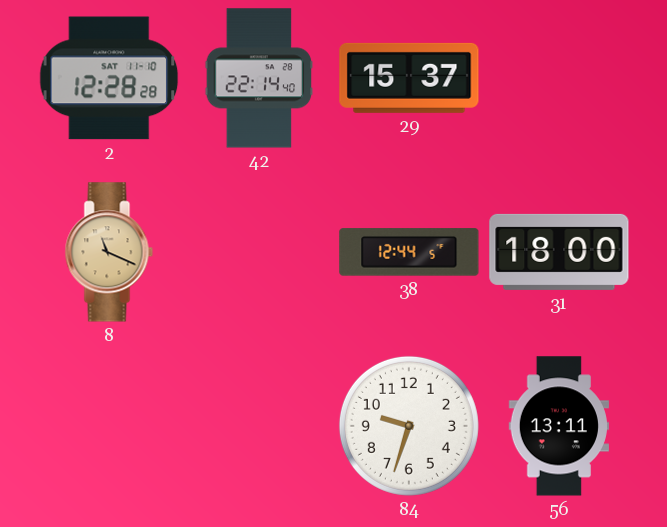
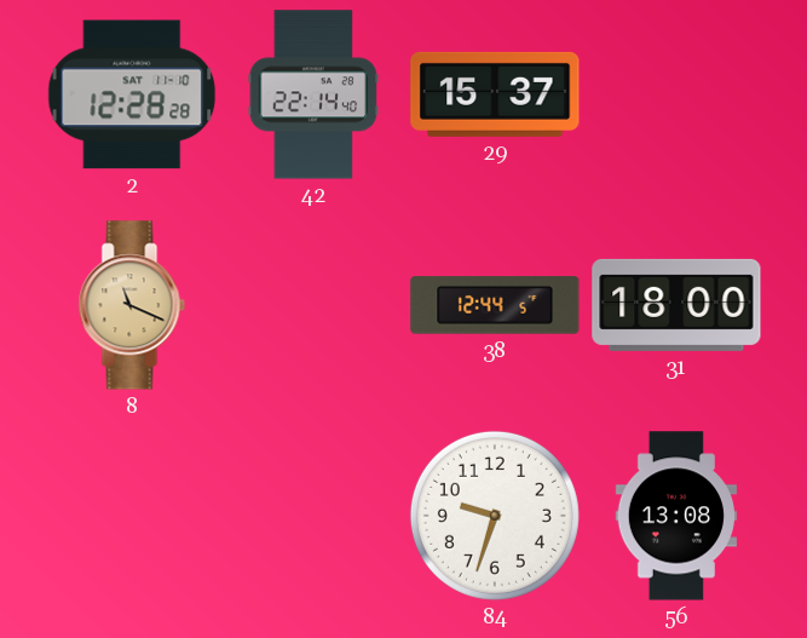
56: 13:11 -> 13:08 (675, 516)
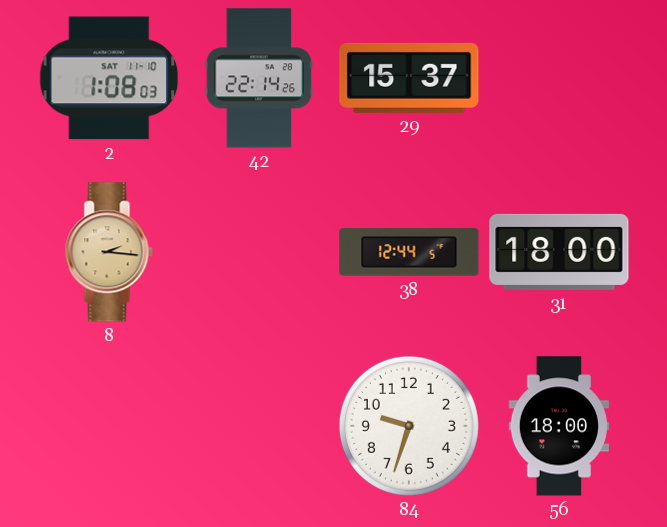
2: 12:28 -> 1:08 (109, 78)
42: 22:14:40 -> 22:14:26 (259, 78)
8: 11:19 -> 2:16 (109, 252)
56: 13:08 -> 18:00 (558, 426)
